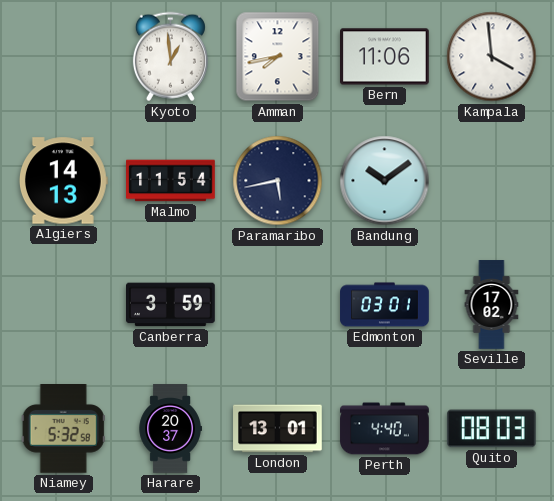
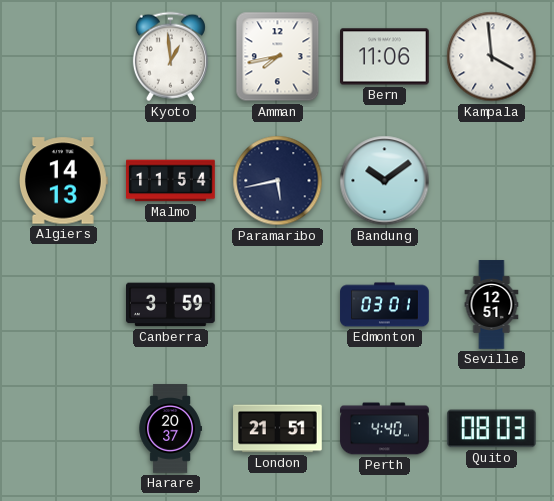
Seville: 17:02 -> 12:51 (492, 305)
Niamey: 5:32 -> none (63, 429)
London: 13:01 -> 21:51 (278, 429)
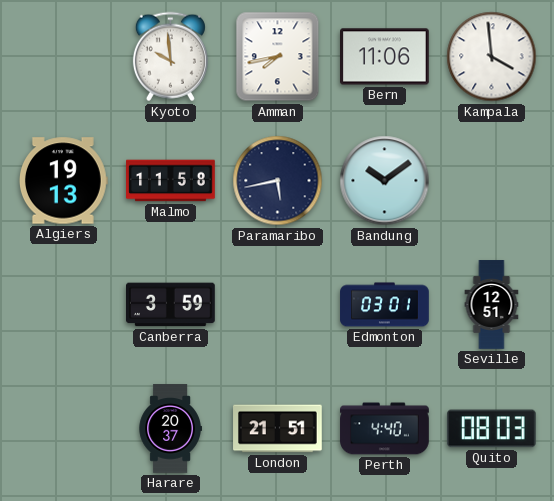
Kyoto: 12:59 -> 9:59 (170, 57)
Algiers: 14:13 -> 19:13 (63, 181)
Malmo: 11:54 -> 11:58 (171, 181)
